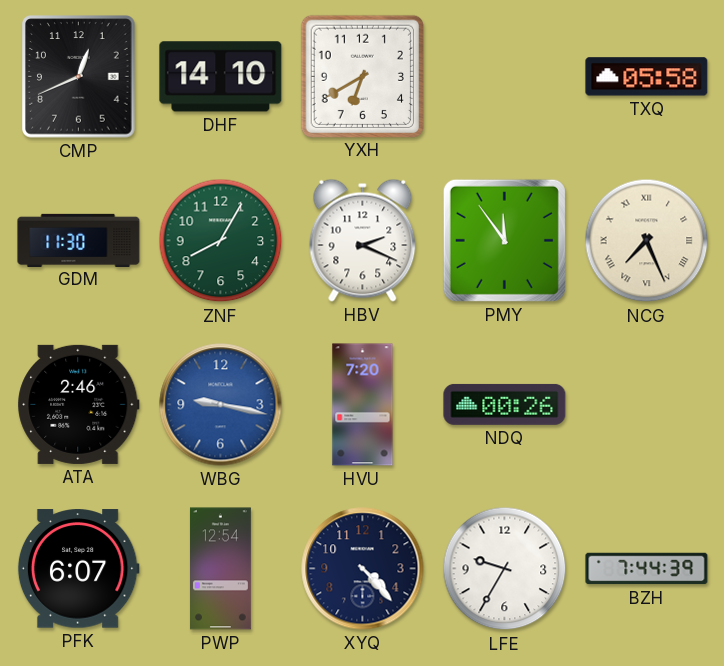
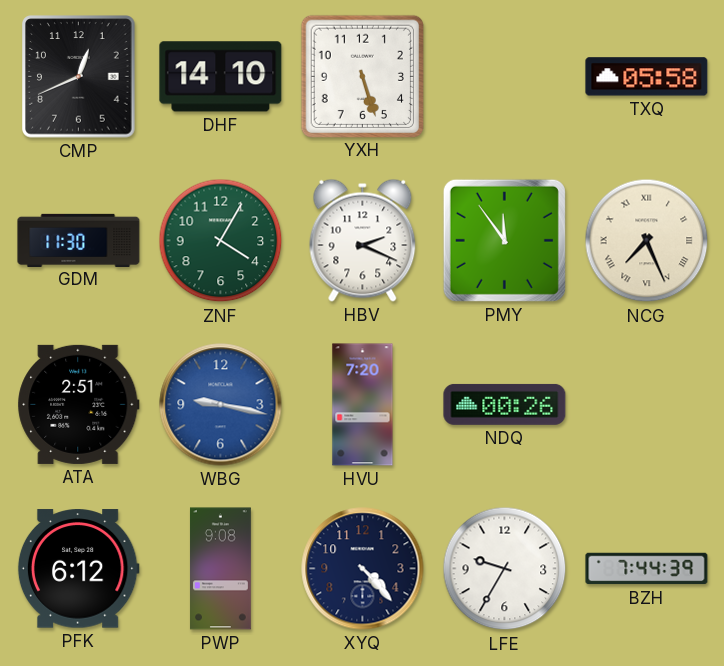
YXH: 6:40 -> 5:27 (362, 76)
ZNF: 8:05 -> 4:05 (221, 241)
ATA: 2:46 -> 2:51 (79, 404)
PFK: 6:07 -> 6:12 (78, 569)
PWP: 12:54 -> 9:08 (220, 569)
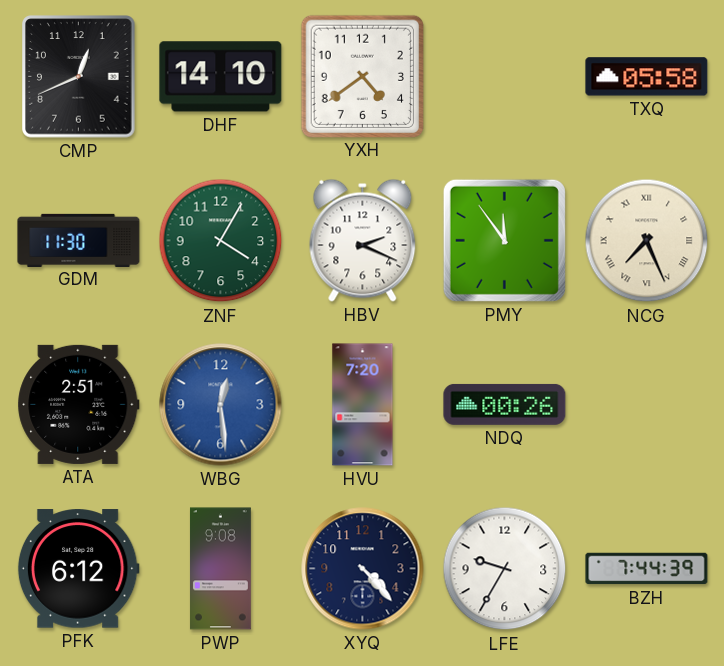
YXH: 5:27 -> 4:39 (362, 76)
WBG: 9:17 -> 12:29 (221, 405)
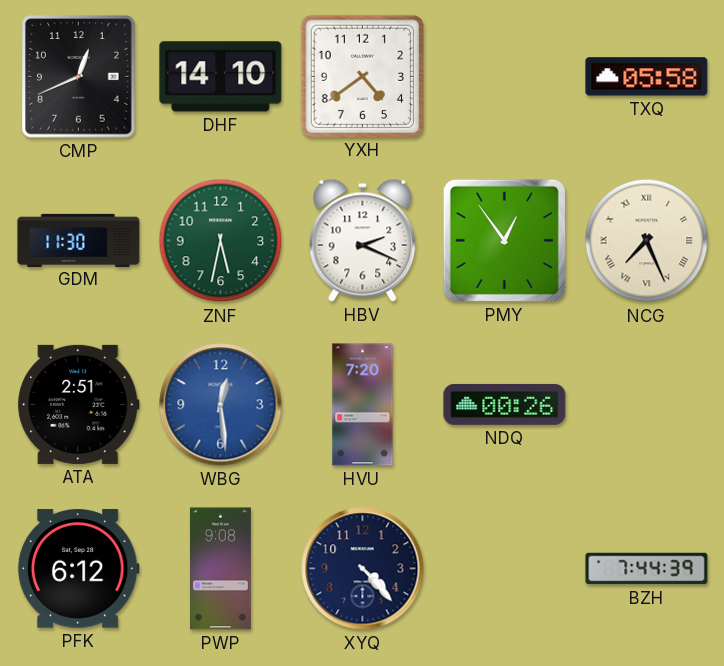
ZNF: 4:05 -> 5:32 (221, 241)
PMY: 11:54 -> 12:54 (504, 240)
LFE: 9:35 -> none (505, 569)
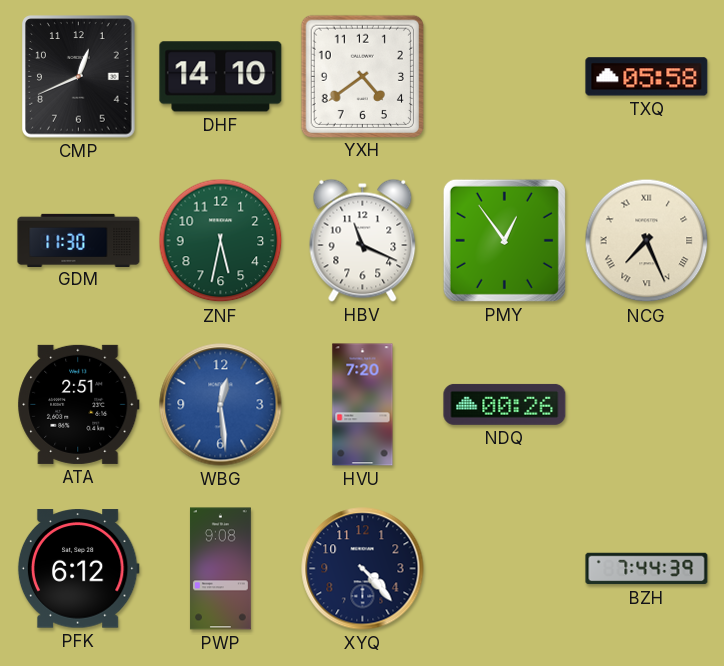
HBV: 2:19 -> 11:19 (363, 240)
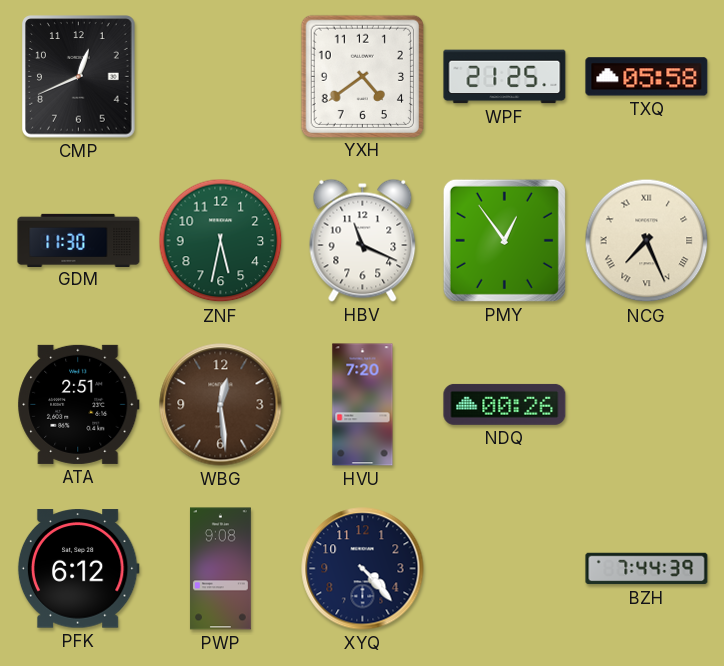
DHF: 14:10 -> none (221, 77)
WPF: none -> 21:25 (505, 77)
WBG dial: blue -> brown (221, 405)
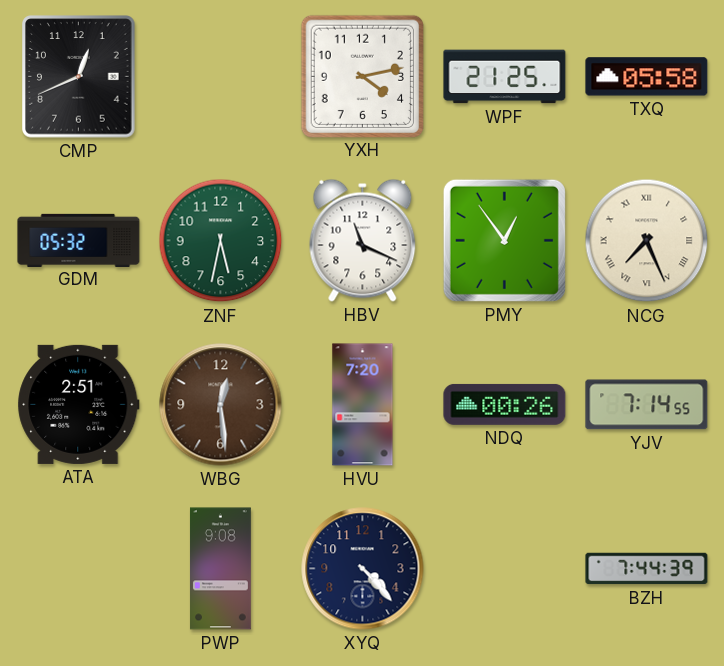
YXH: 4:39 -> 4:13 (362, 76)
GDM: 11:30 -> 05:32 (79, 240)
YJV: none -> 7:14 (647, 405)
PFK: 6:12 -> none (78, 569)
